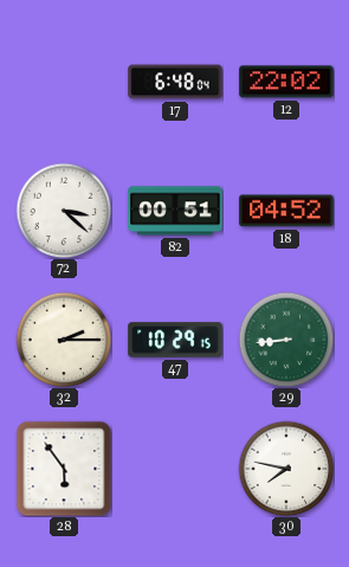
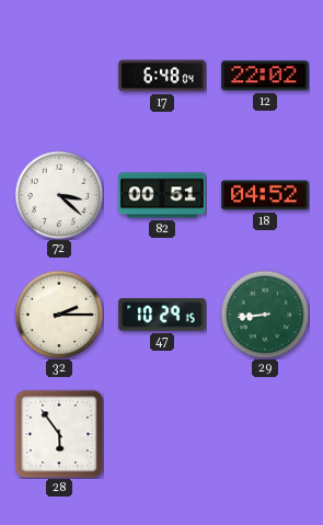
30: 7:47 -> none (286, 469)
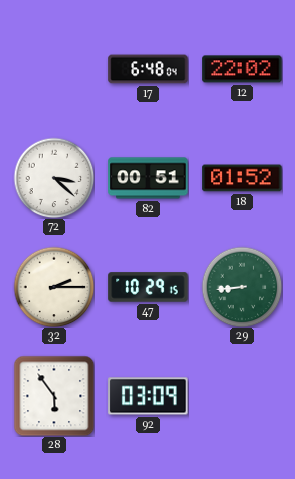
18: 04:52 -> 01:52 (242, 178)
92: none -> 03:09 (148, 396)
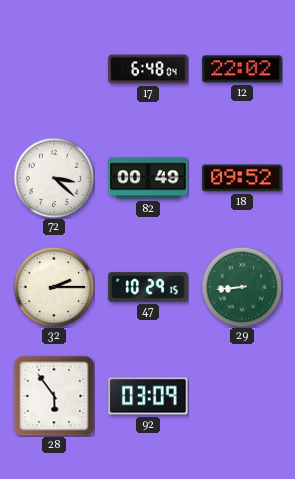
82: 00:51 -> 00:49 (148, 178)
18: 01:52 -> 09:52 (242, 178)
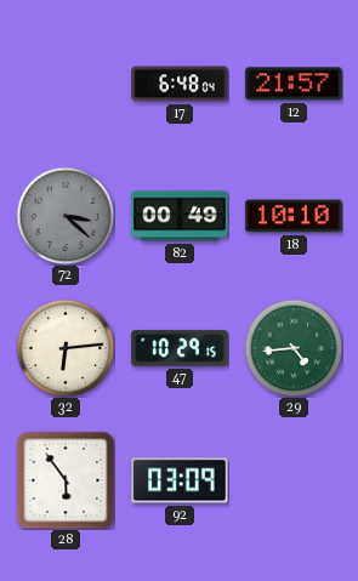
12: 22:02 -> 21:57 (294, 84)
72 dial: white -> grey (66, 216)
18: 09:52 -> 10:10 (294, 216)
32: 2:15 -> 6:14 (66, 348)
29: 8:44 -> 4:44 (294, 348)
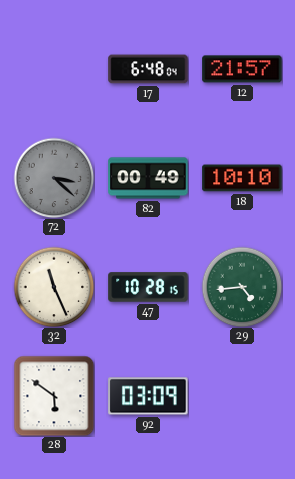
32: 6:14 -> 11:26 (54, 287)
47: 10:29 -> 10:28 (148, 287)
28: 5:54 -> 5:51 (54, 396)
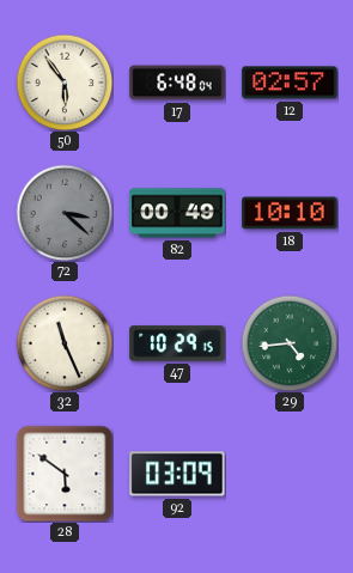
50: none -> 5:54 (65, 83)
12: 21:57 -> 02:57 (290, 83)
47: 10:28 -> 10:29 (177, 343)
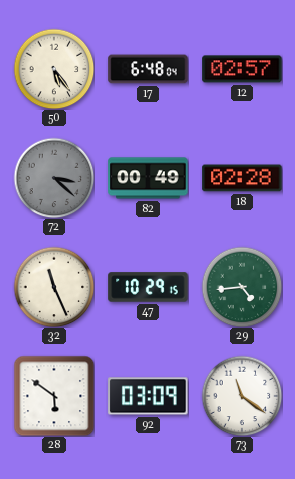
50: 5:54 -> 5:24 (54, 69)
18: 10:10 -> 02:28 (242, 178)
73: none -> 11:21 (242, 396)
